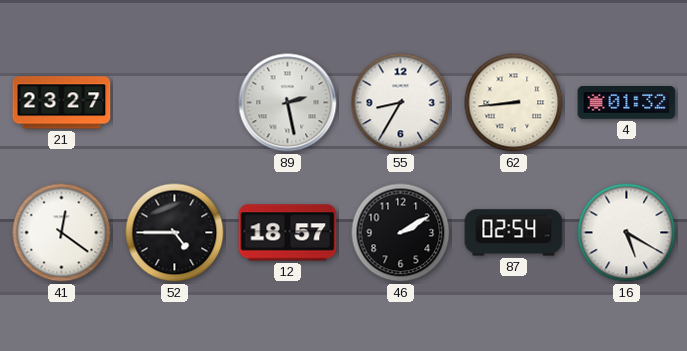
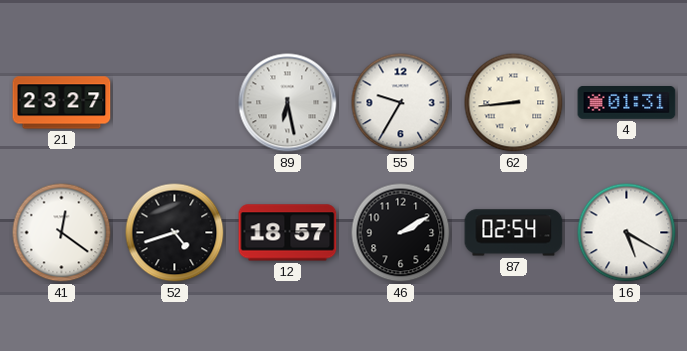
89: 2:28 -> 6:28 (288, 103)
55: 8:35 -> 9:35 (401, 103)
4: 01:32 -> 01:31 (627, 103)
52: 4:45 -> 4:42 (175, 233)
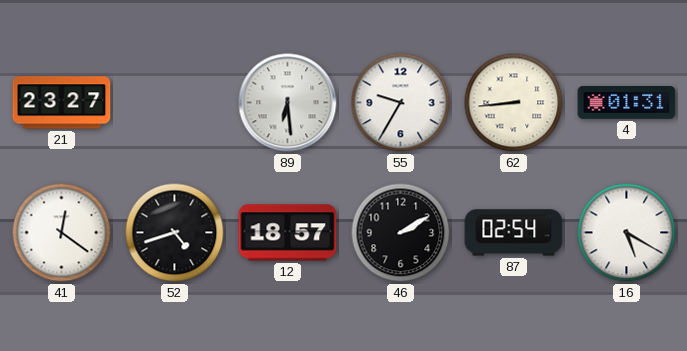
89: 6:28 -> 6:29 (288, 103)
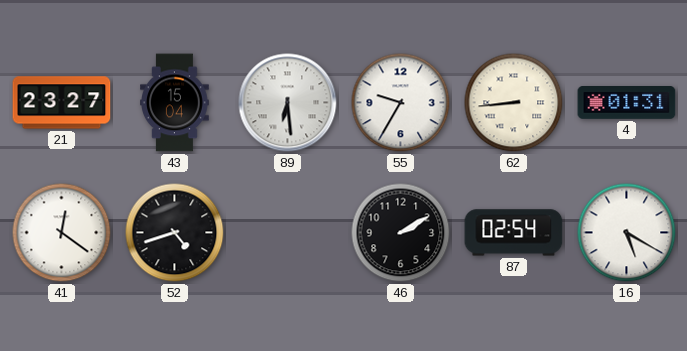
43: none -> 15:04 (175, 103)
12: 18:57 -> none (288, 233)
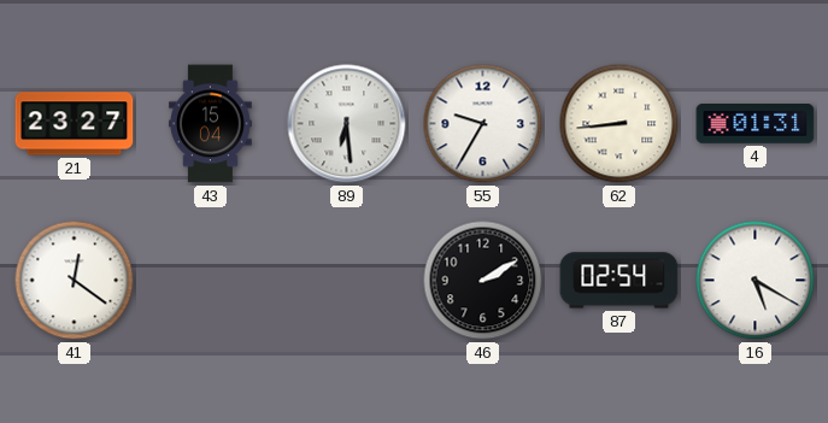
52: 4:42 -> none (175, 233)
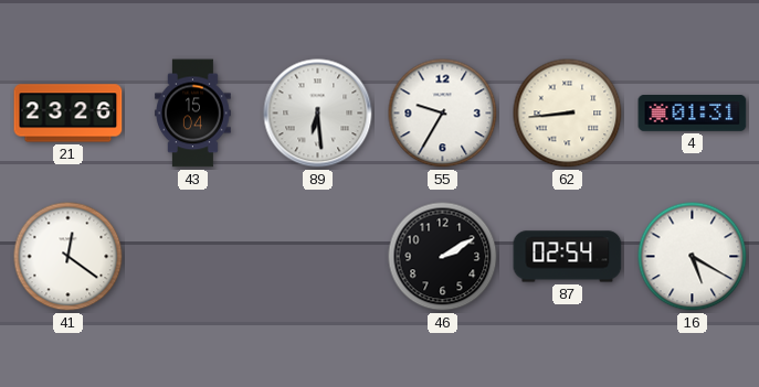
21: 23:27 -> 23:26 (68, 114)
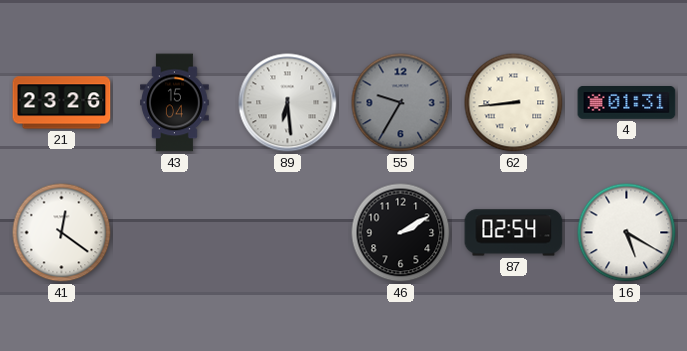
55 dial: white -> grey (401, 103)
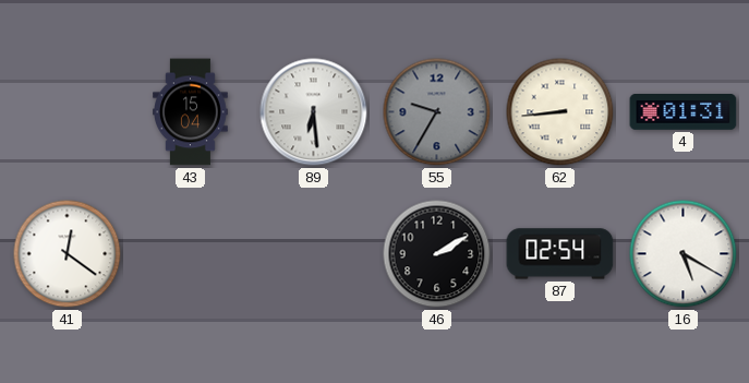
21: 23:26 -> none (62, 103)
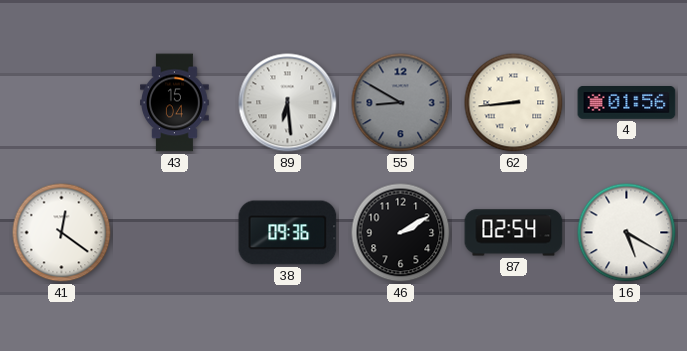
55: 9:35 -> 8:50 (401, 103)
4: 01:31 -> 01:56 (627, 103)
38: none -> 09:36 (288, 233)
